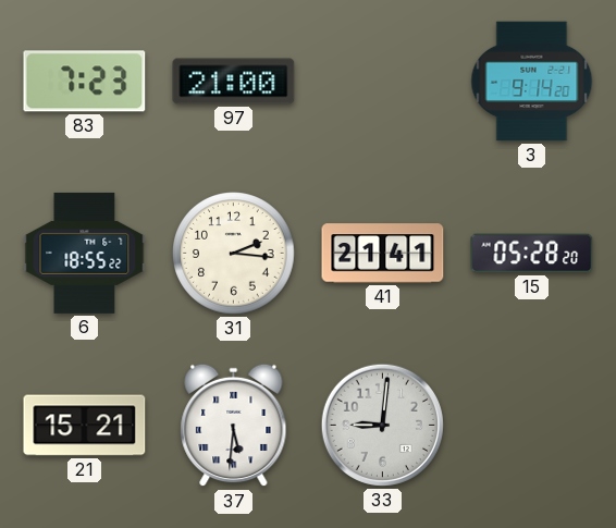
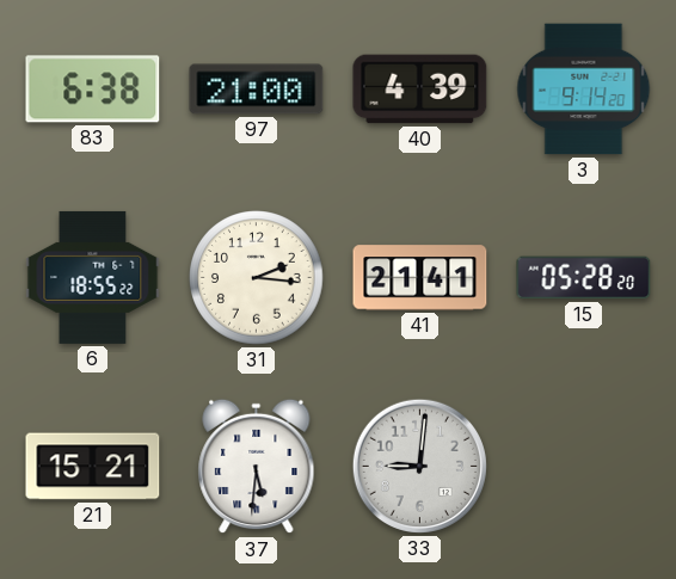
83: 7:23 -> 6:38 (93, 90)
40: none -> 4:39 (420, 90)
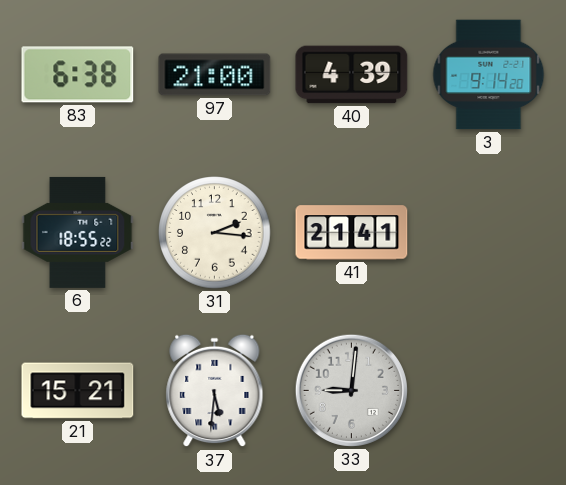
15: 05:28 -> none (584, 278)
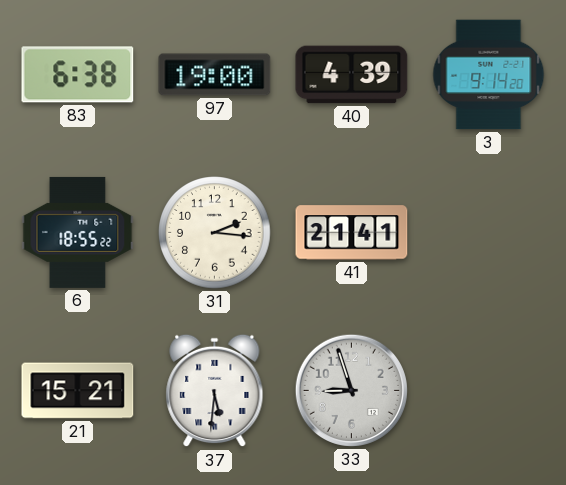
97: 21:00 -> 19:00 (215, 75)
33: 9:01 -> 8:57 (351, 390)
